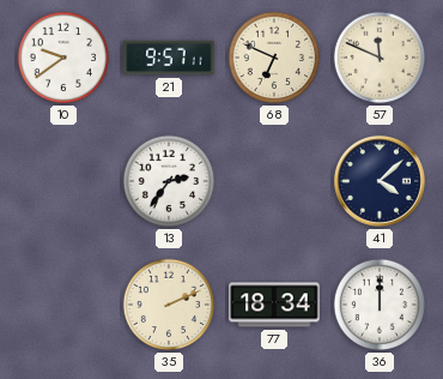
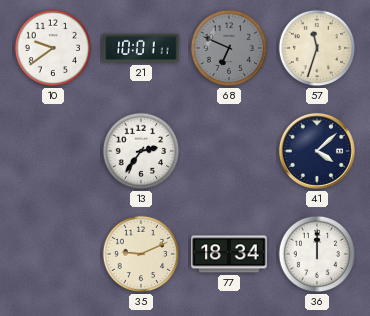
21: 9:57 -> 10:01 (141, 48)
68 dial: cream -> grey (229, 48)
57: 11:49 -> 11:33 (317, 48)
35: 2:11 -> 9:11 (141, 254)
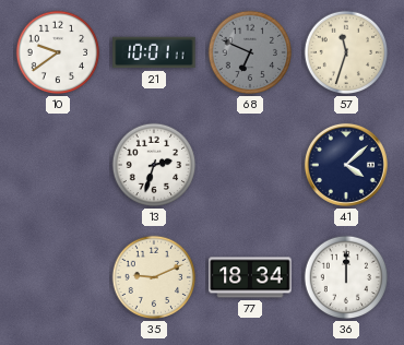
13: 2:36 -> 2:33 (154, 165)
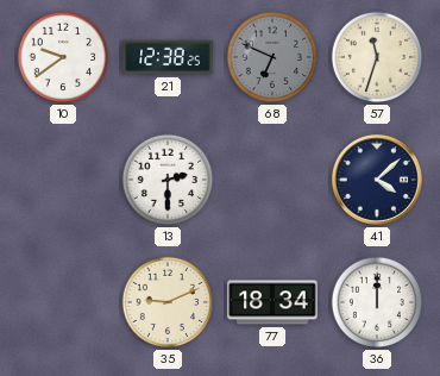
21: 10:01 -> 12:38 (168, 57)
13: 2:33 -> 2:30 (168, 180)
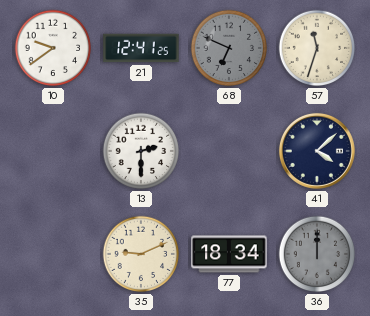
21: 12:38 -> 12:41 (141, 48)
36 dial: white -> grey (317, 254)
